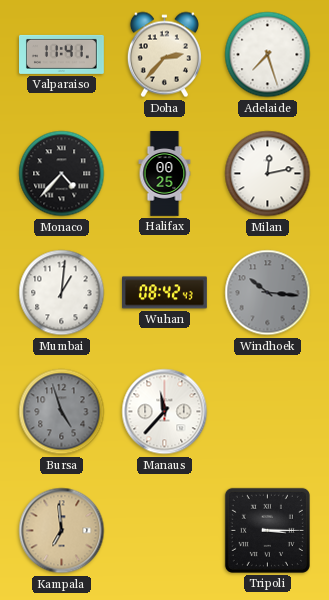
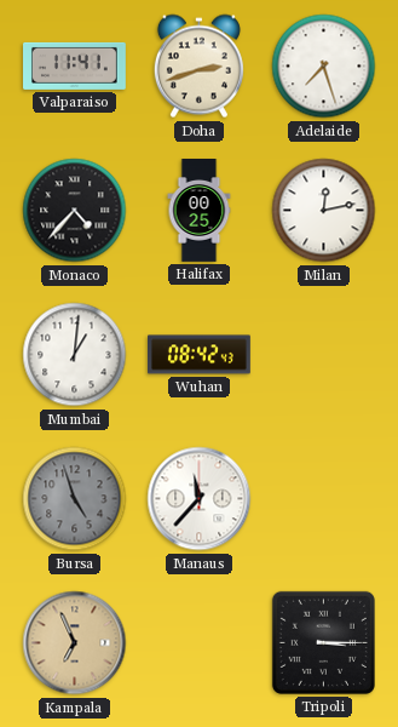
Doha: 2:37 -> 2:42 (198, 67)
Windhoek: 10:16 -> none (268, 293)
Kampala: 6:59 -> 6:56 (75, 643)
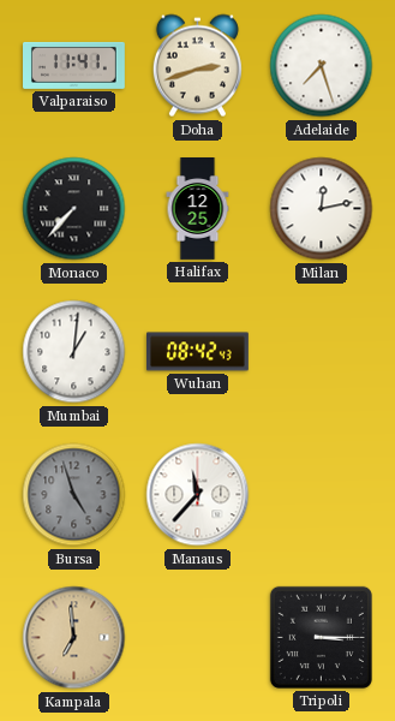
Monaco: 4:37 -> 7:37 (74, 209)
Halifax: 00:25 -> 12:25 (198, 209)
Kampala: 6:56 -> 6:59 (74, 638)
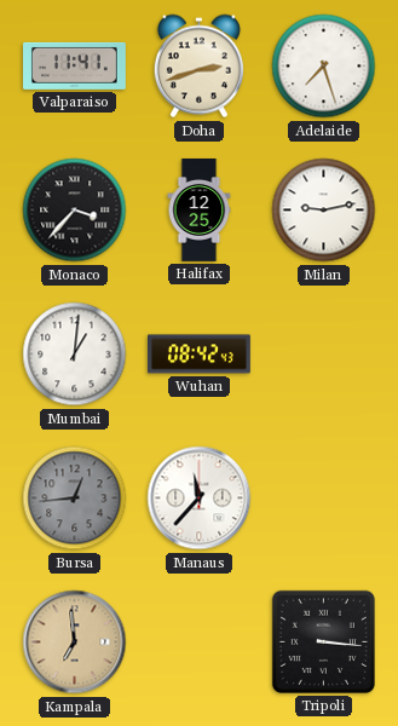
Monaco: 7:37 -> 3:37 (75, 211)
Milan: 12:13 -> 9:13 (324, 211)
Bursa: 4:57 -> 12:44 (75, 499)
Tripoli: 3:15 -> 3:16 (323, 641)
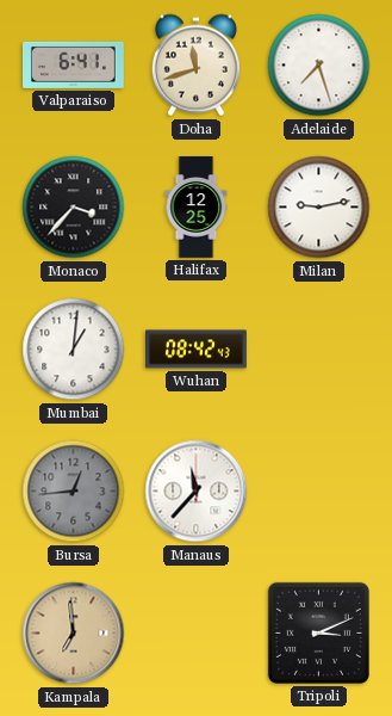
Valparaiso: 11:41 -> 6:41 (74, 64)
Doha: 2:42 -> 11:42 (195, 66)
Tripoli: 3:16 -> 3:11 (318, 632)
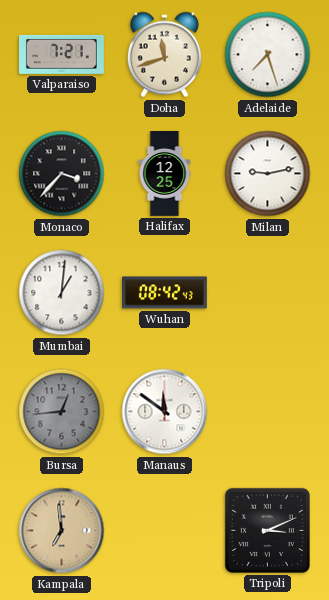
Valparaiso: 6:41 -> 7:21 (62, 54)
Manaus: 11:37 -> 11:51 (165, 412)
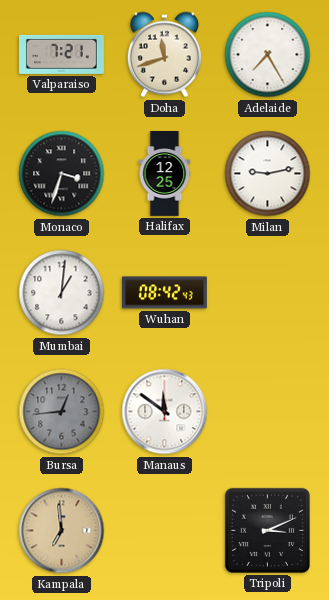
Adelaide: 7:27 -> 7:25 (268, 55)
Monaco: 3:37 -> 3:33 (62, 174)
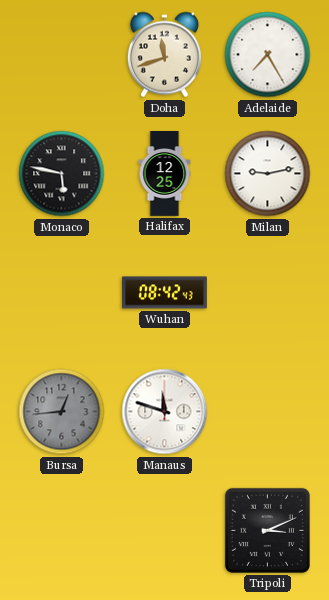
Valparaiso: 7:21 -> none (62, 54)
Monaco: 3:33 -> 5:47 (62, 174)
Mumbai: 1:01 -> none (62, 293)
Manaus: 11:51 -> 11:48 (165, 412)
Kampala: 6:59 -> none (62, 531)
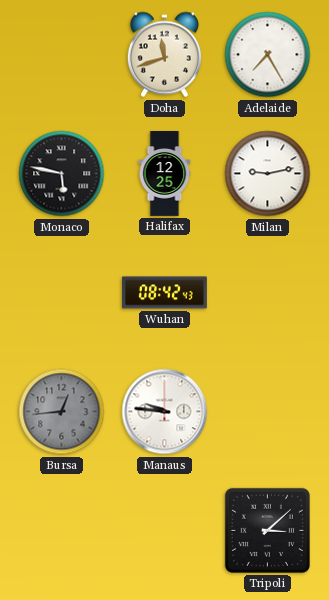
Manaus: 11:48 -> 9:46 (165, 412)
Tripoli: 3:11 -> 3:08 (267, 530)
